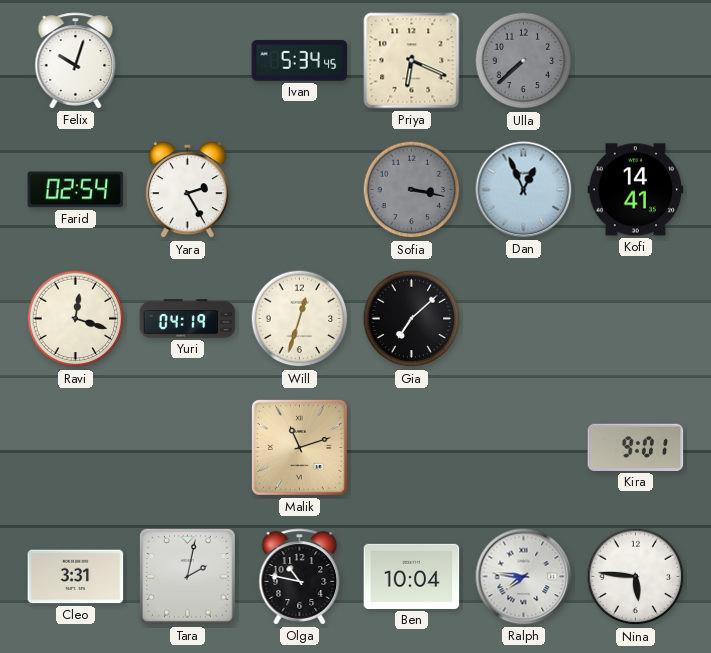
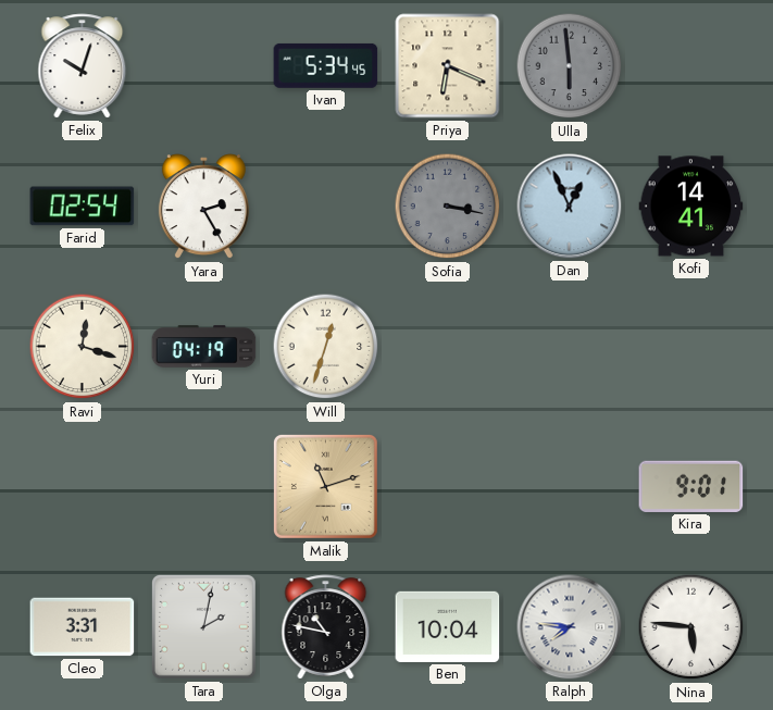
Ulla: 7:38 -> 5:59 (570, 66)
Gia: 7:08 -> none (412, 319)
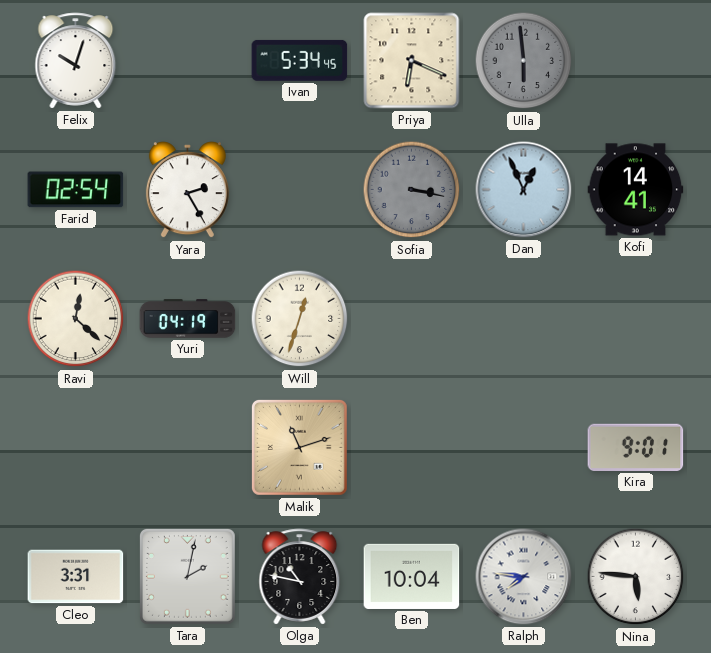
Ravi: 12:18 -> 12:22 (76, 319)
